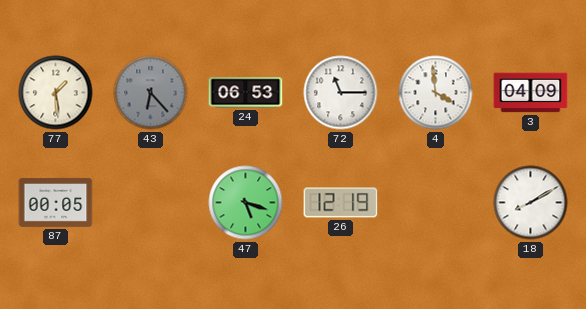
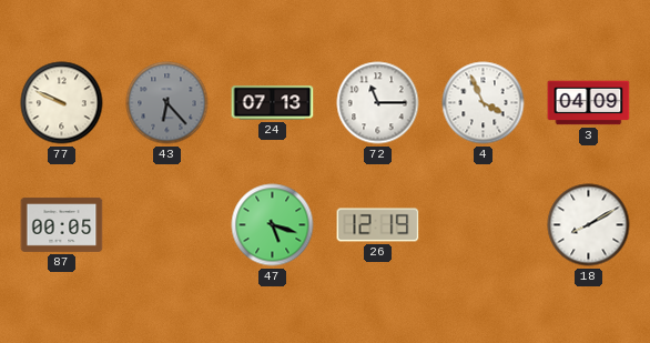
77: 1:29 -> 9:49 (62, 103)
24: 06:53 -> 07:13 (273, 103)
4: 3:59 -> 3:56 (484, 103)
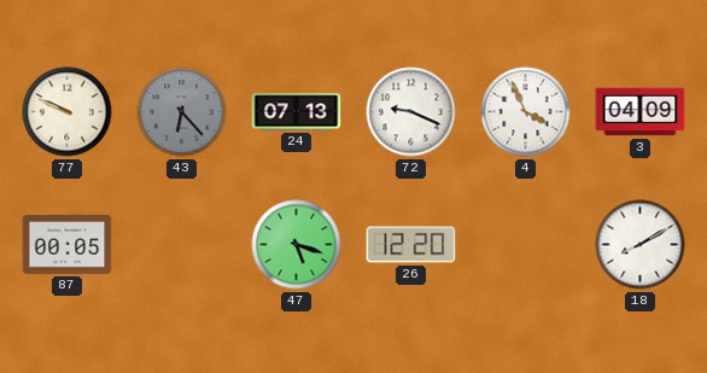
72: 11:15 -> 9:19 (411, 112)
26: 12:19 -> 12:20 (411, 245)
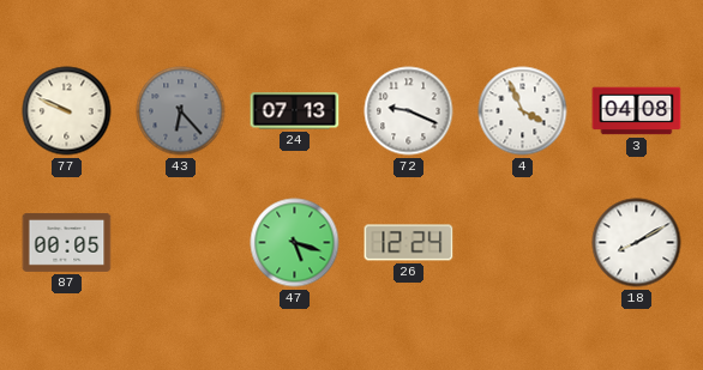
3: 04:09 -> 04:08 (637, 111)
26: 12:20 -> 12:24 (409, 243)
